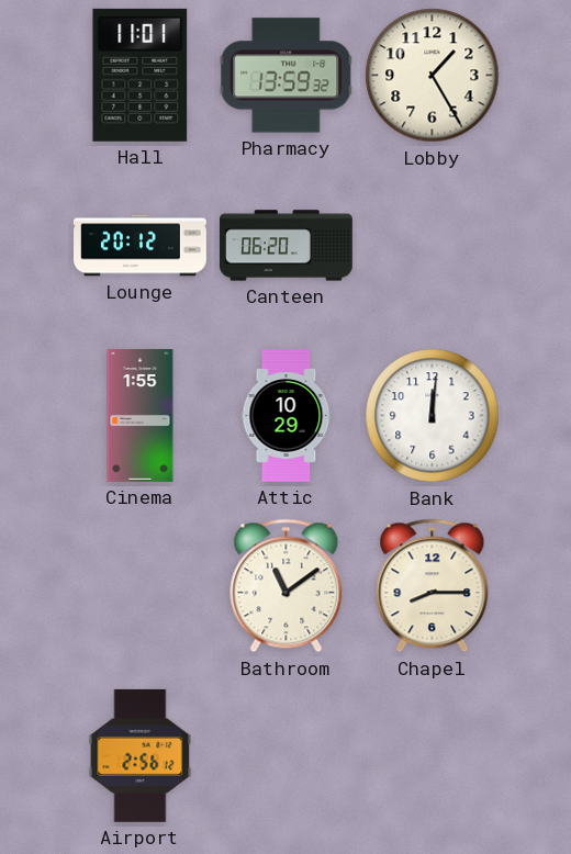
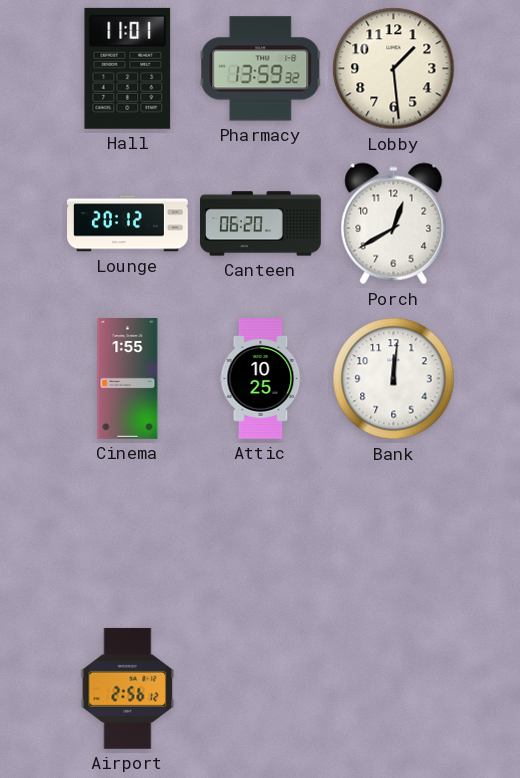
Lobby: 1:25 -> 1:29 (394, 69)
Porch: none -> 12:40 (394, 224)
Attic: 10:29 -> 10:25 (261, 379)
Bathroom: 11:09 -> none (287, 586)
Chapel: 8:15 -> none (433, 586)
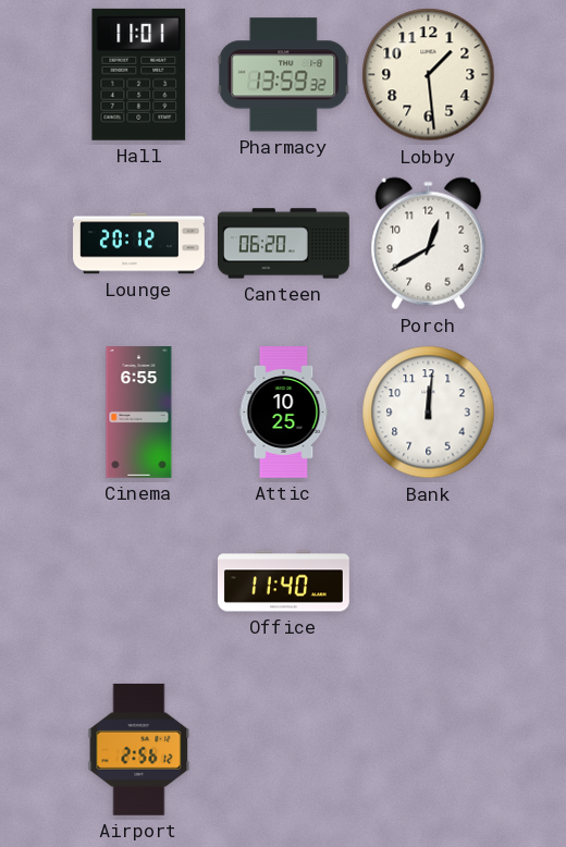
Cinema: 1:55 -> 6:55 (139, 413)
Office: none -> 11:40 (284, 581)
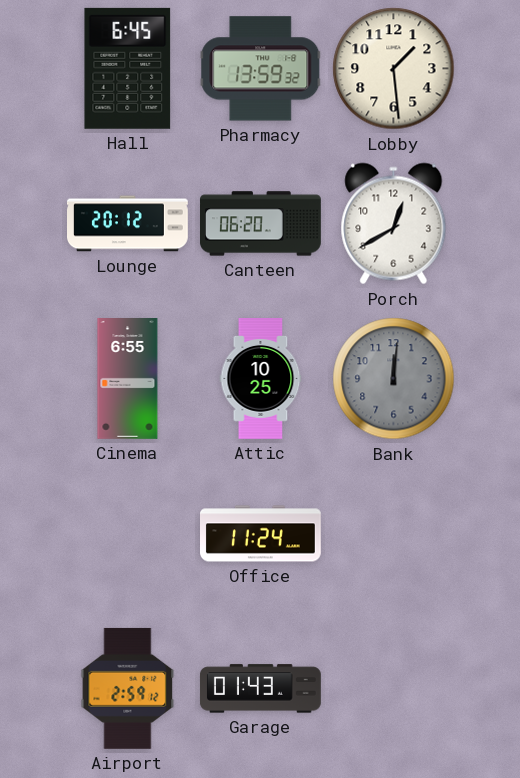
Hall: 11:01 -> 6:45 (128, 68)
Bank dial: white -> grey (394, 379)
Office: 11:40 -> 11:24 (261, 534)
Airport: 2:56 -> 2:59 (128, 688)
Garage: none -> 01:43 (260, 689)
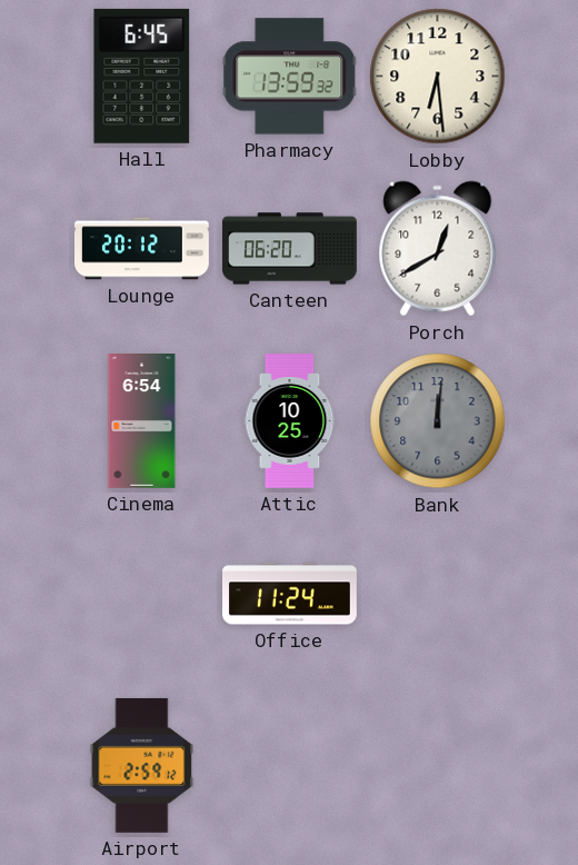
Lobby: 1:29 -> 6:29 (438, 77)
Cinema: 6:55 -> 6:54 (142, 421)
Garage: 01:43 -> none (260, 689)
